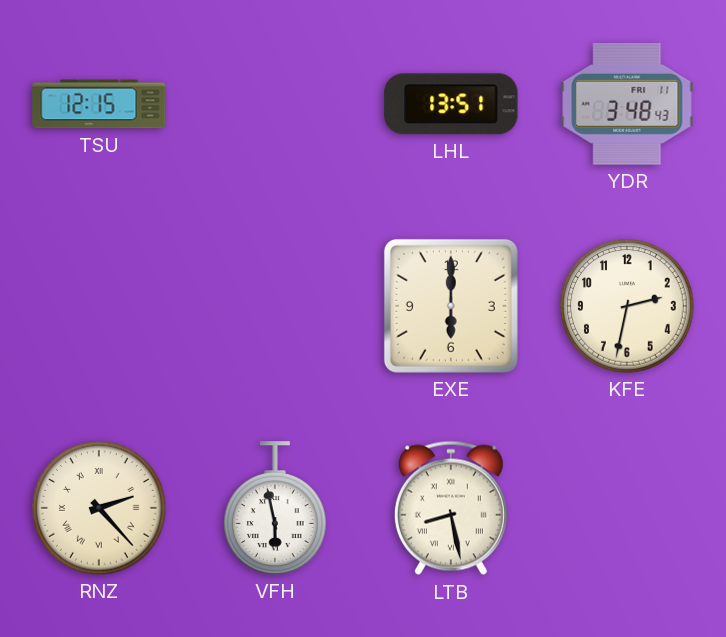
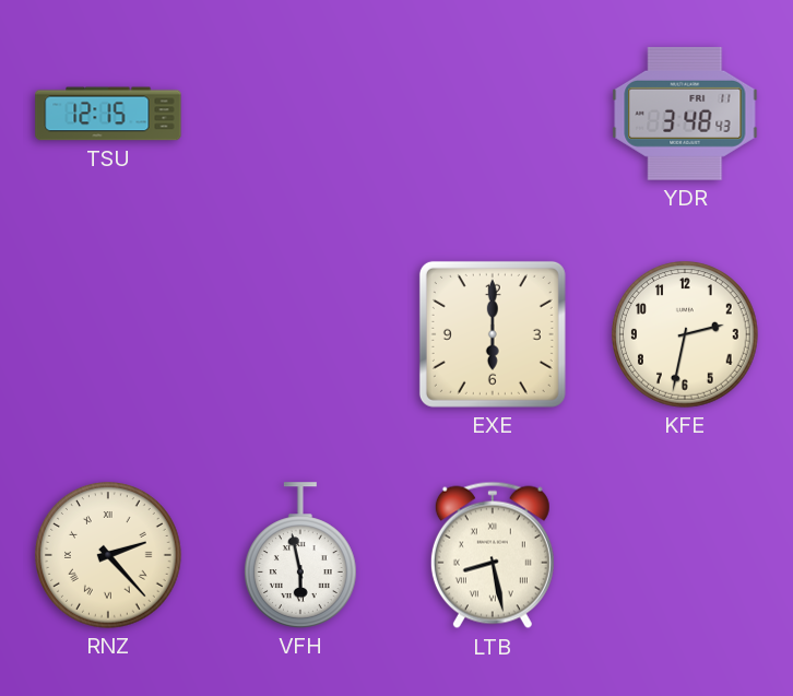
LHL: 13:51 -> none (451, 104)
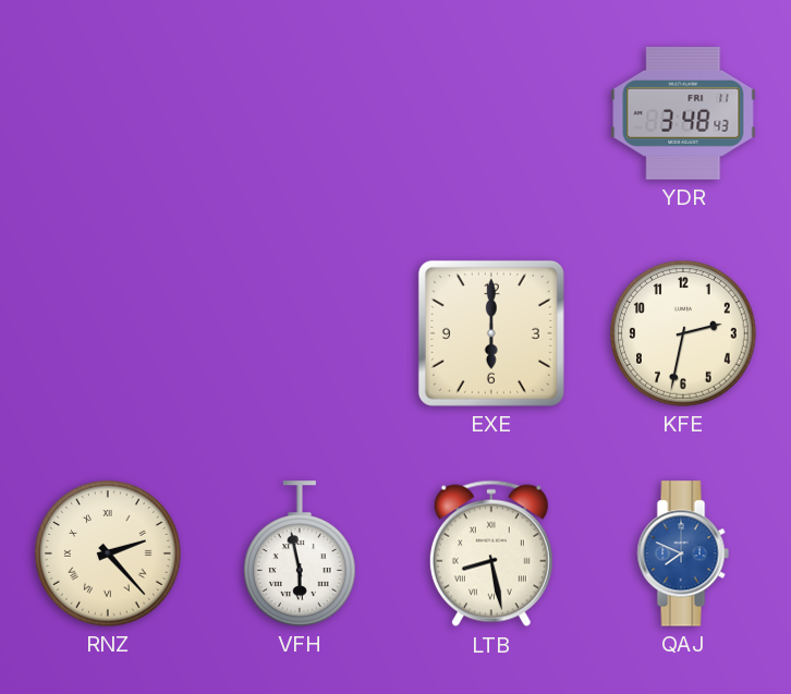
TSU: 12:15 -> none (108, 114)
QAJ: none -> 7:49 (683, 553)
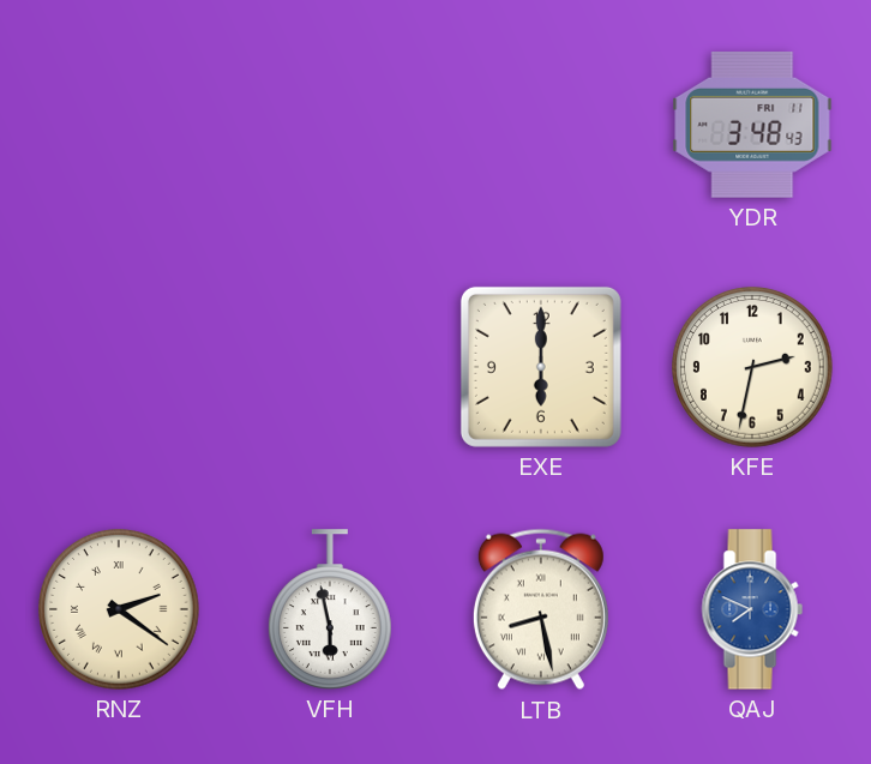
RNZ: 2:23 -> 2:21 (119, 609)
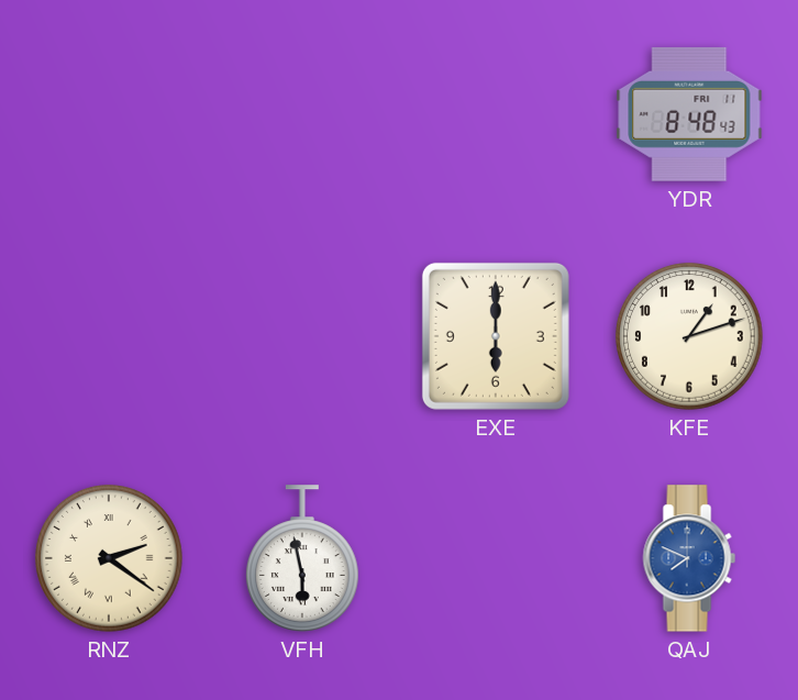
YDR: 3:48 -> 8:48 (689, 114)
KFE: 2:32 -> 1:12 (689, 336)
LTB: 8:28 -> none (541, 609)
